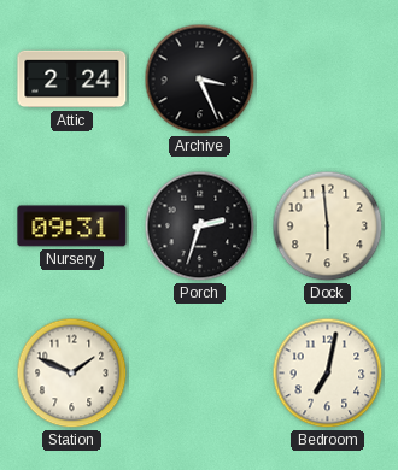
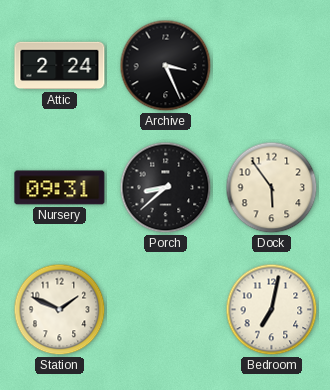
Porch: 2:33 -> 8:38 (166, 188)
Dock: 5:59 -> 5:54 (272, 188)
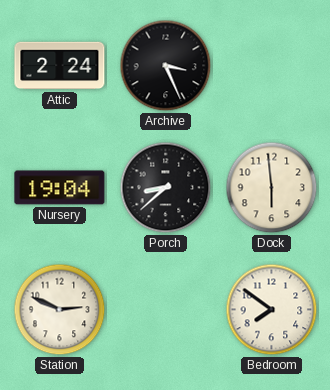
Nursery: 09:31 -> 19:04 (60, 188)
Dock: 5:54 -> 5:59 (272, 188)
Station: 1:49 -> 2:49 (60, 310)
Bedroom: 7:02 -> 7:51 (272, 310)
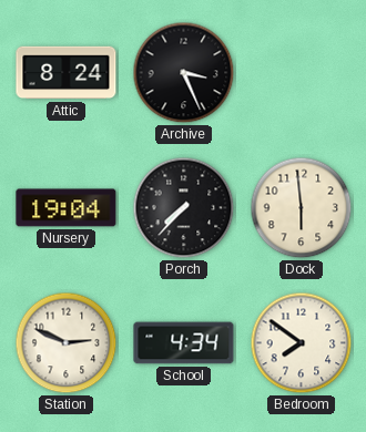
Attic: 2:24 -> 8:24 (67, 73)
Porch: 8:38 -> 7:37 (184, 208)
School: none -> 4:34 (184, 343)
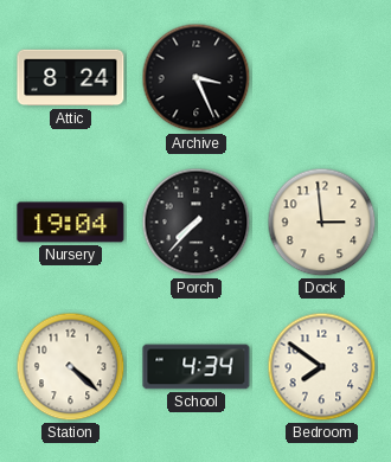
Dock: 5:59 -> 2:59 (322, 223)
Station: 2:49 -> 4:22 (71, 367)
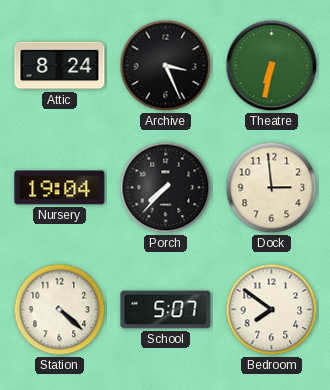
Theatre: none -> 6:32 (272, 66)
School: 4:34 -> 5:07 (166, 310)
